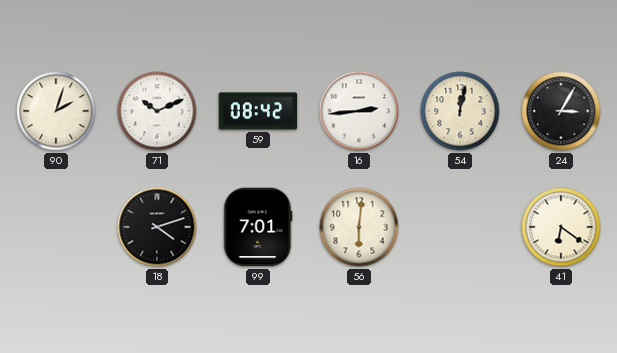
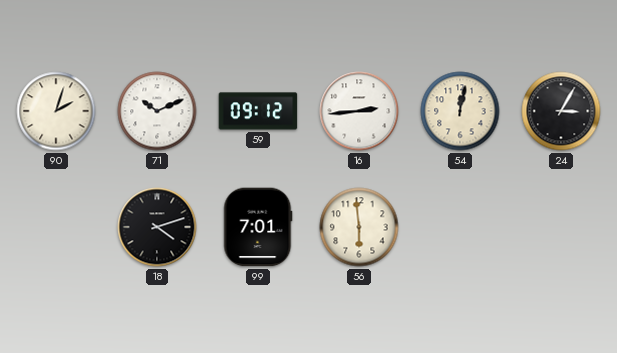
59: 08:42 -> 09:12 (258, 111)
56: 6:01 -> 5:59 (359, 227)
41: 6:21 -> none (561, 227)
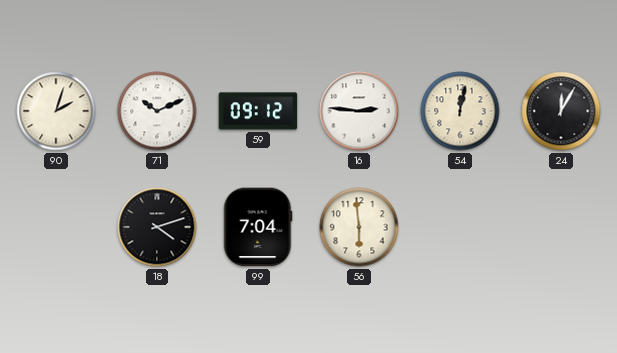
16: 2:44 -> 2:46 (359, 111)
24: 3:05 -> 12:05 (561, 111)
99: 7:01 -> 7:04 (258, 227)
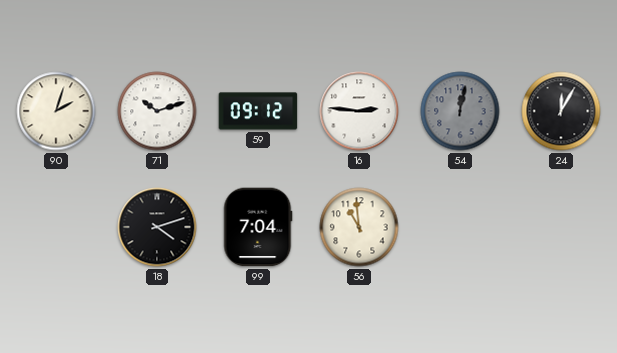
71: 10:11 -> 10:12 (157, 111)
54 dial: cream -> grey (460, 111)
56: 5:59 -> 10:59 (359, 227)
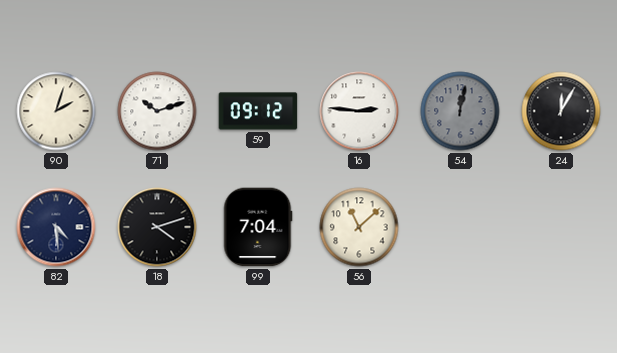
82: none -> 4:29 (56, 227)
56: 10:59 -> 11:08 (359, 227)
